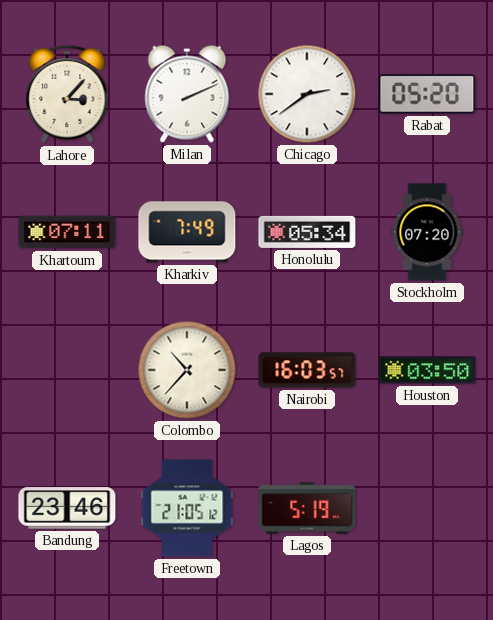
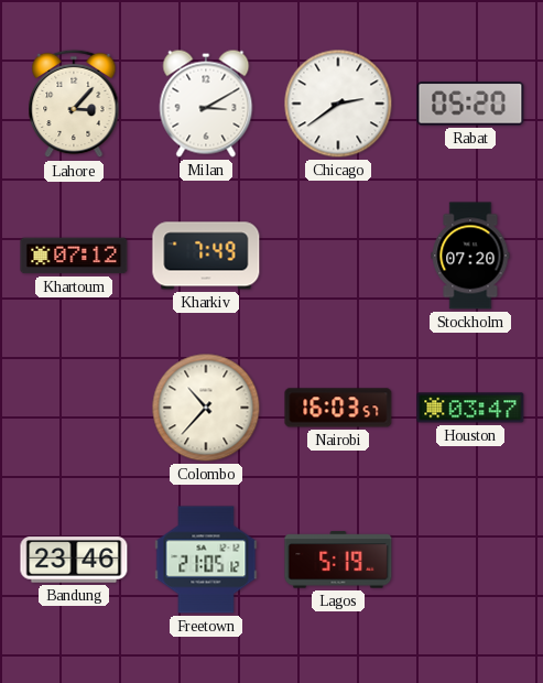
Milan: 2:11 -> 3:10 (206, 104)
Khartoum: 07:11 -> 07:12 (74, 256)
Honolulu: 05:34 -> none (307, 232)
Houston: 03:50 -> 03:47 (470, 408)
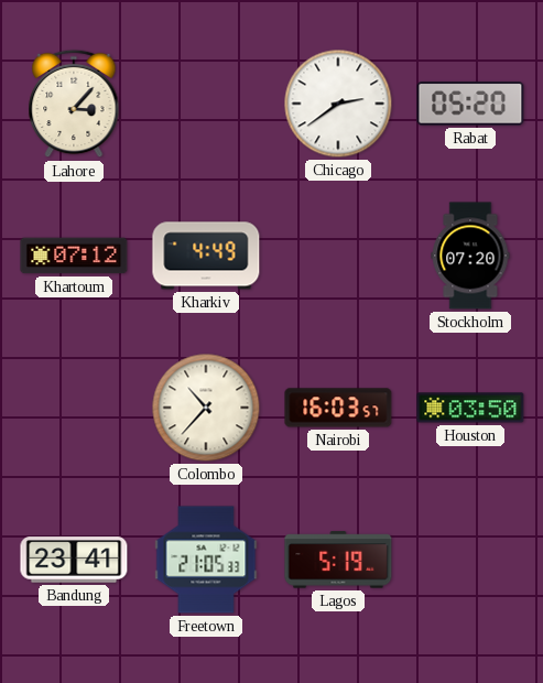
Milan: 3:10 -> none (206, 104)
Kharkiv: 7:49 -> 4:49 (206, 256)
Houston: 03:47 -> 03:50 (470, 408)
Bandung: 23:46 -> 23:41 (74, 560)
Freetown: 21:05:12 -> 21:05:33 (206, 560)
